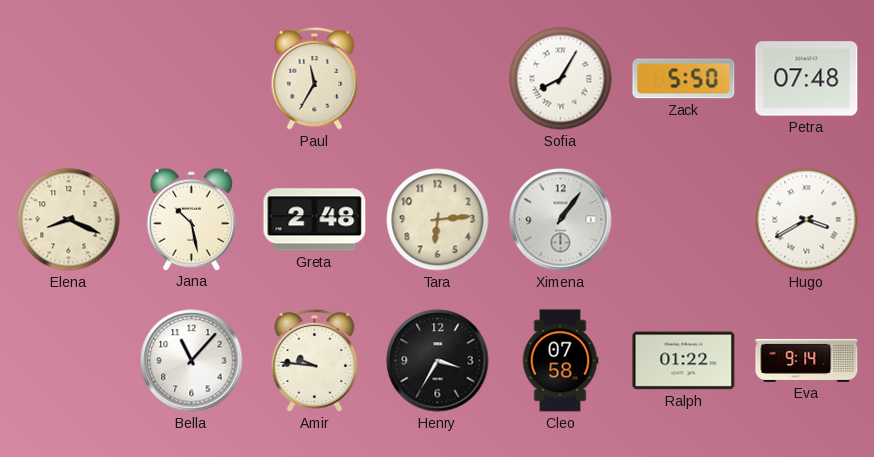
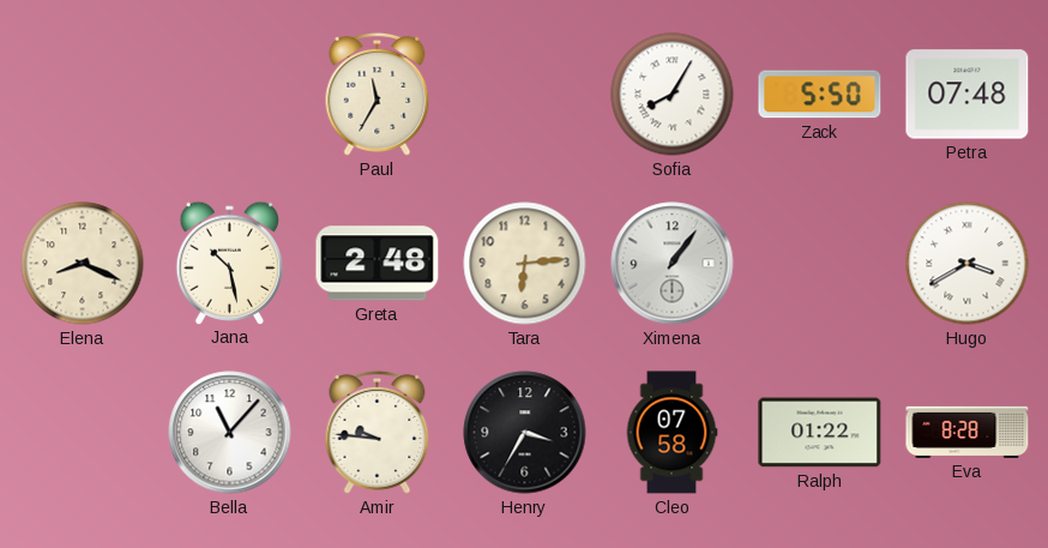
Eva: 9:14 -> 8:28 (968, 432)
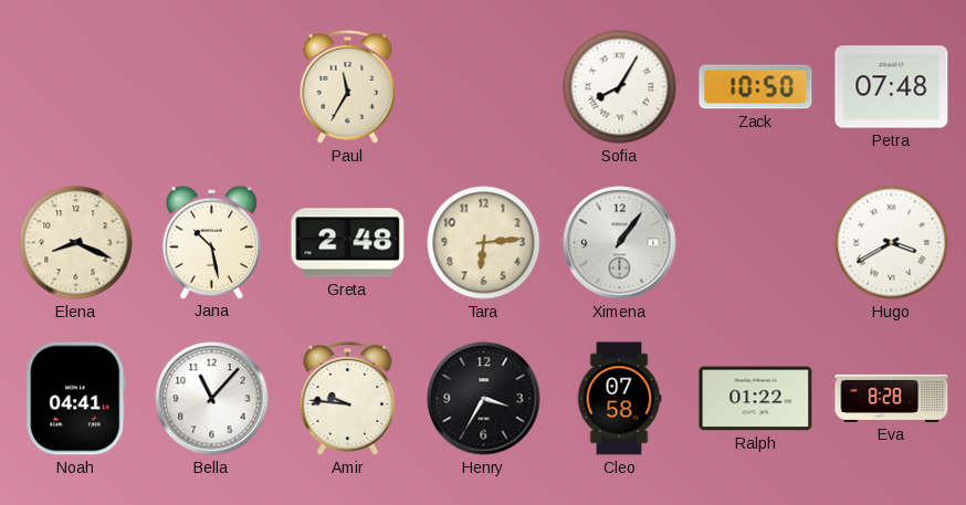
Zack: 5:50 -> 10:50 (756, 87)
Noah: none -> 04:41 (76, 399)
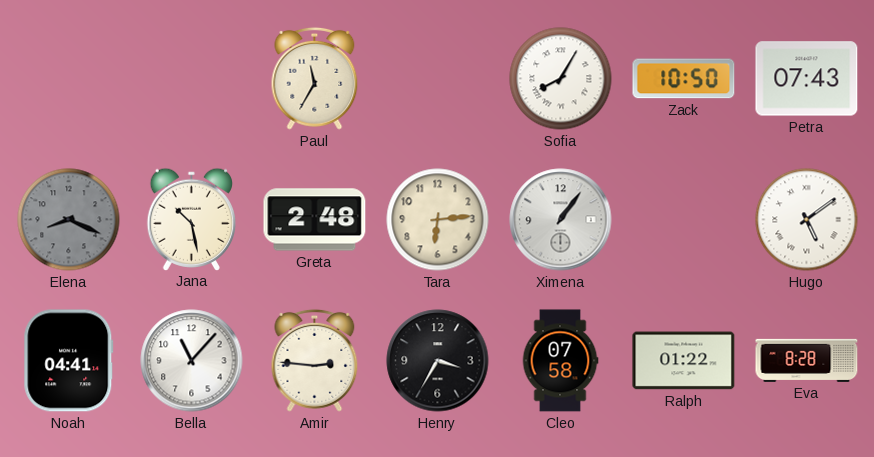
Petra: 07:48 -> 07:43 (807, 79)
Elena dial: cream -> grey (69, 220)
Hugo: 3:40 -> 5:09 (807, 220)
Amir: 9:46 -> 2:46 (315, 360)
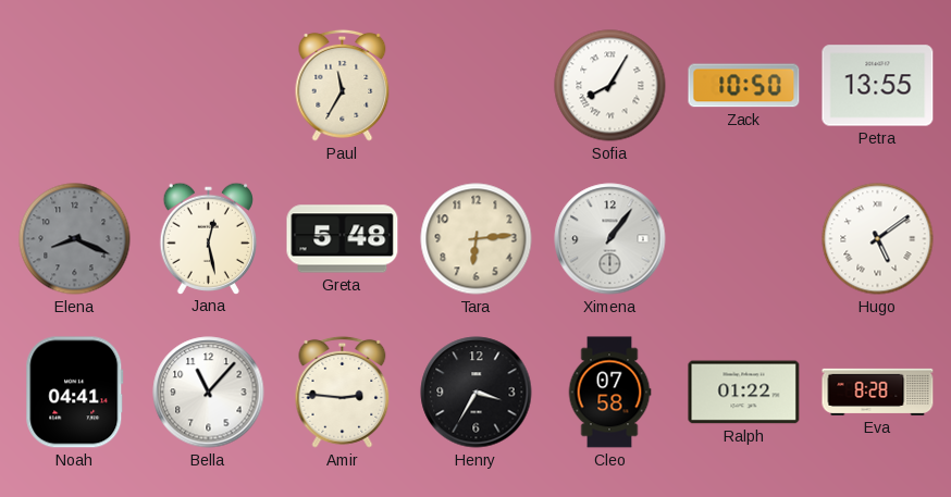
Petra: 07:43 -> 13:55 (878, 86)
Jana: 10:28 -> 12:28 (208, 238)
Greta: 2:48 -> 5:48 (343, 239)
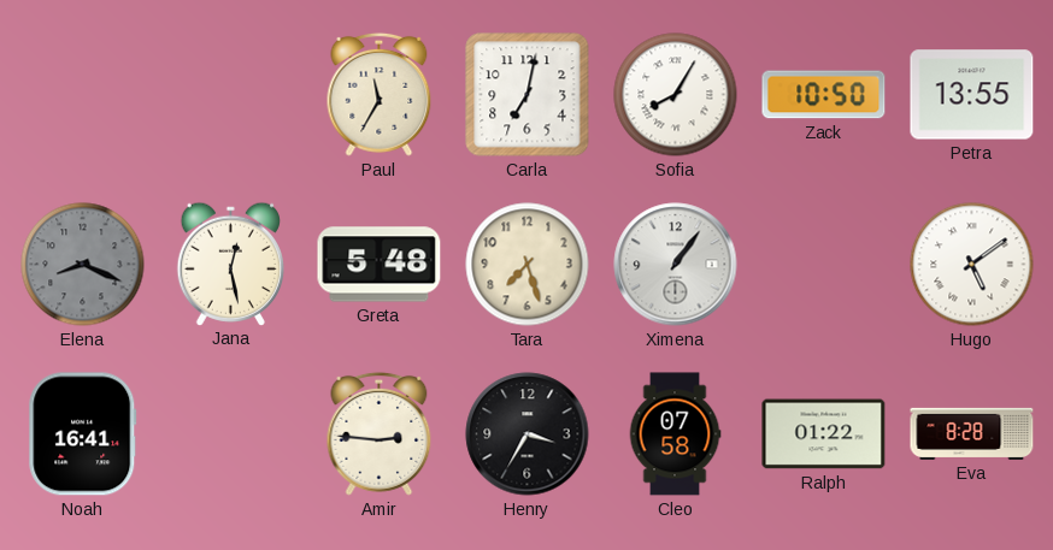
Carla: none -> 7:02 (528, 95)
Tara: 6:14 -> 7:27 (528, 265)
Noah: 04:41 -> 16:41 (83, 434)
Bella: 11:07 -> none (209, 393)
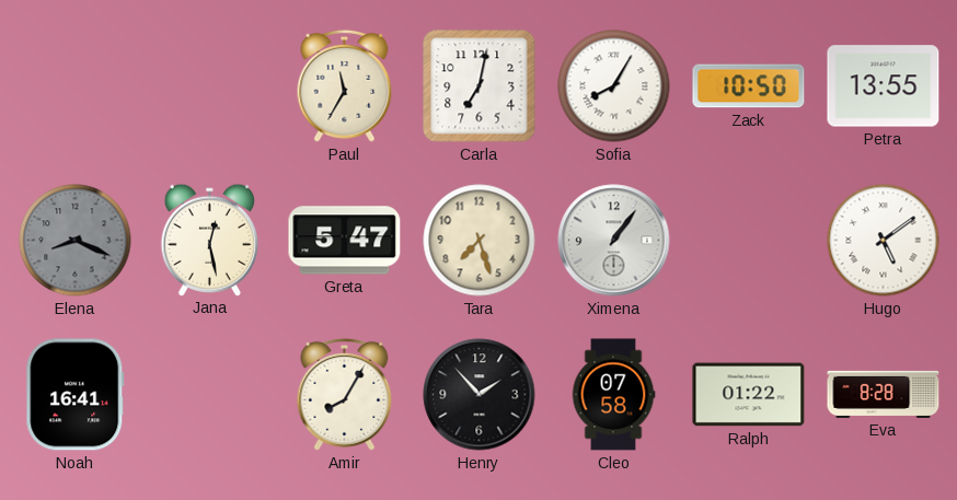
Greta: 5:48 -> 5:47 (345, 241)
Amir: 2:46 -> 8:05 (345, 394)
Henry: 3:35 -> 1:53 (480, 395)
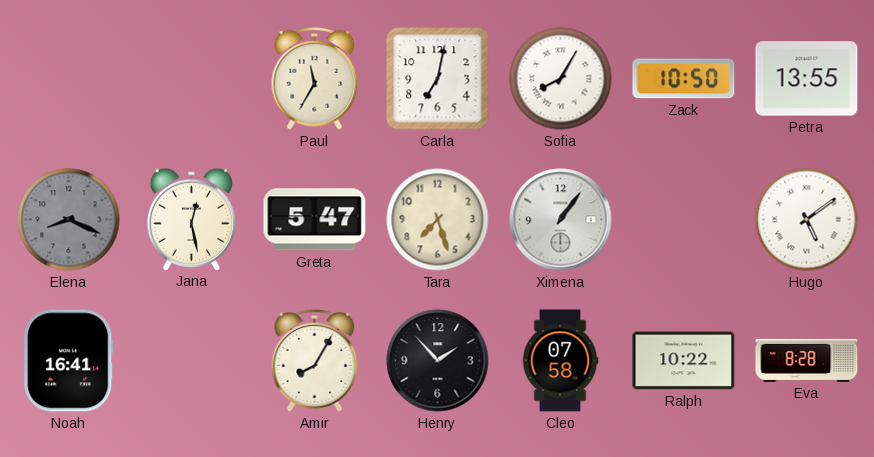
Ralph: 01:22 -> 10:22 (684, 361)
